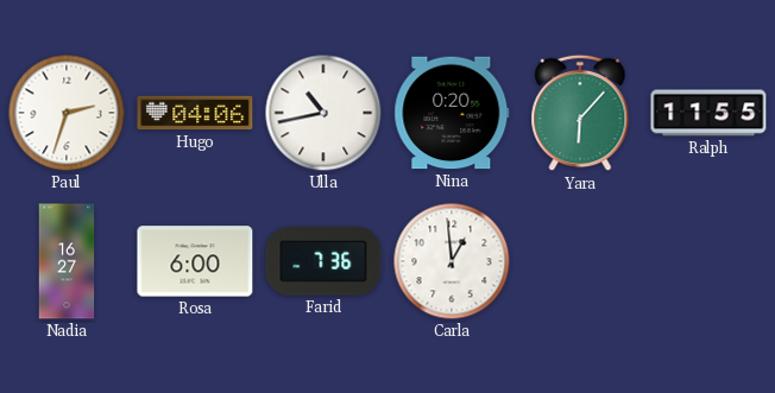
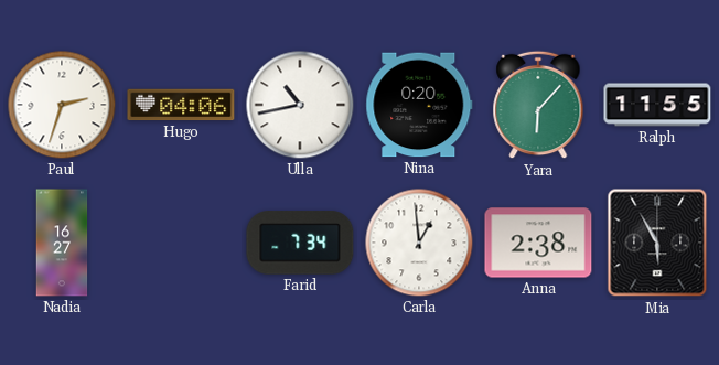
Rosa: 6:00 -> none (195, 261)
Farid: 7:36 -> 7:34 (300, 243)
Anna: none -> 2:38 (538, 243)
Mia: none -> 5:55 (657, 243)
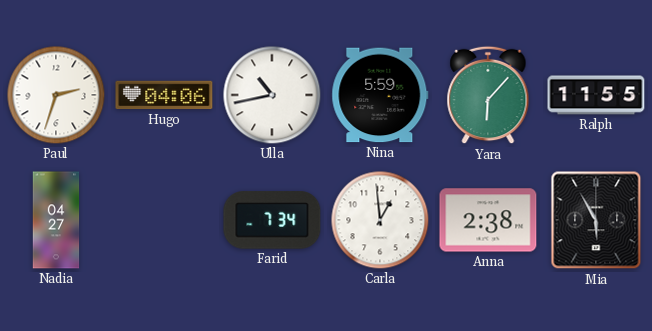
Nina: 0:20 -> 5:59 (380, 95)
Nadia: 16:27 -> 04:27 (56, 220)
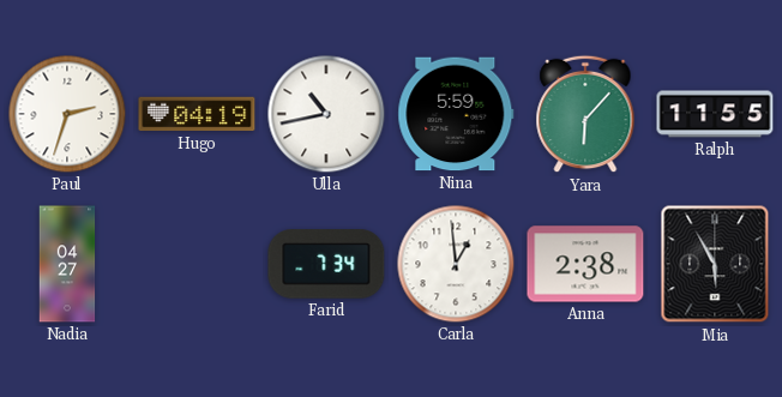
Hugo: 04:06 -> 04:19 (197, 114)
